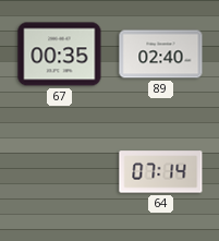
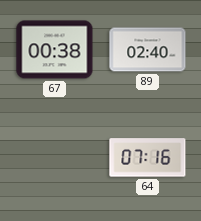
67: 00:35 -> 00:38 (55, 50)
64: 07:14 -> 07:16 (148, 158)
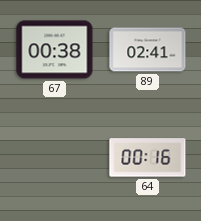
89: 02:40 -> 02:41 (148, 50)
64: 07:16 -> 00:16 (148, 158)
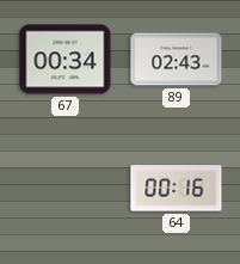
67: 00:38 -> 00:34 (66, 60)
89: 02:41 -> 02:43 (177, 60)
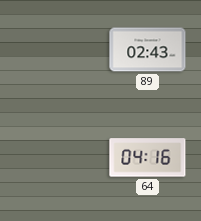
67: 00:34 -> none (66, 60)
64: 00:16 -> 04:16 (148, 158)
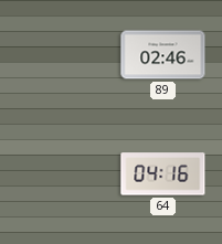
89: 02:43 -> 02:46 (163, 55)
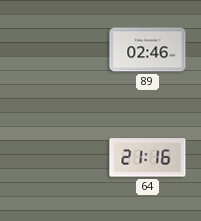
64: 04:16 -> 21:16 (148, 158)
